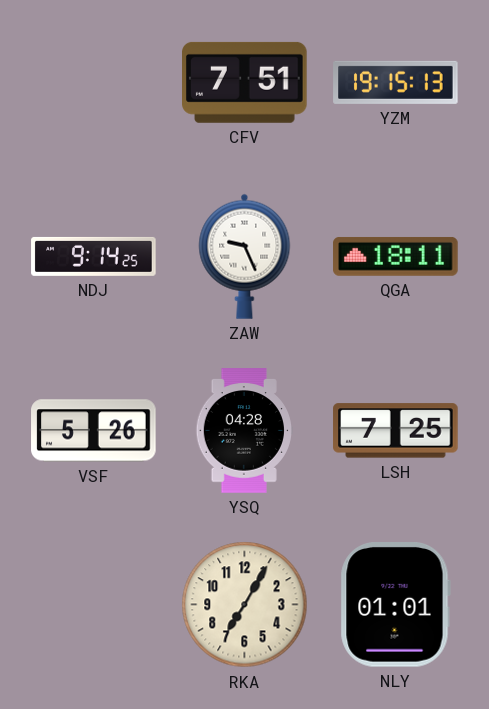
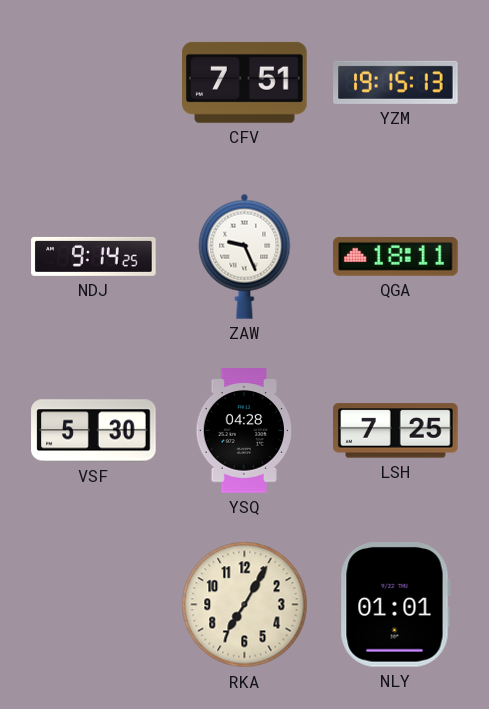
VSF: 5:26 -> 5:30 (94, 431)
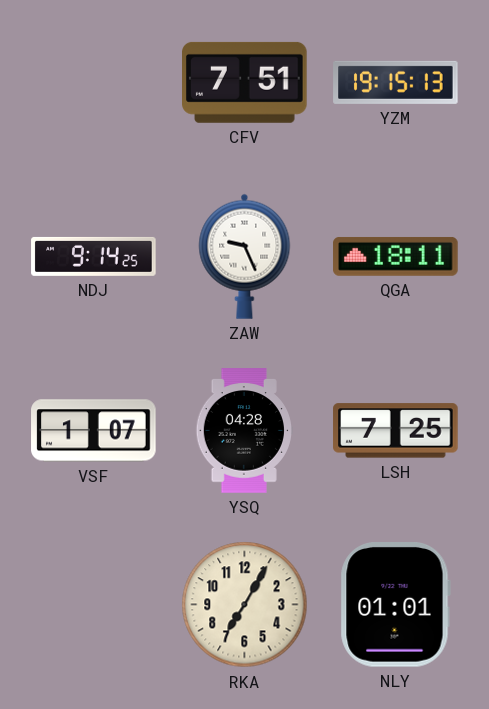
VSF: 5:30 -> 1:07 (94, 431)
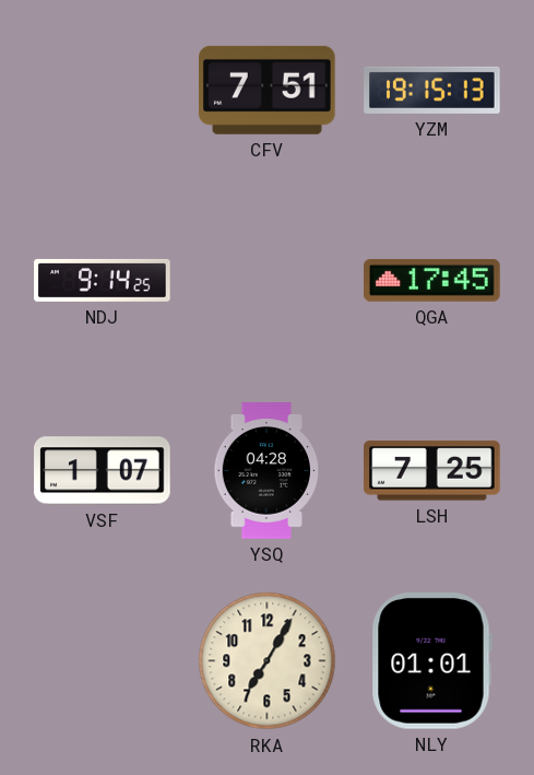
ZAW: 9:26 -> none (245, 256)
QGA: 18:11 -> 17:45 (432, 280)
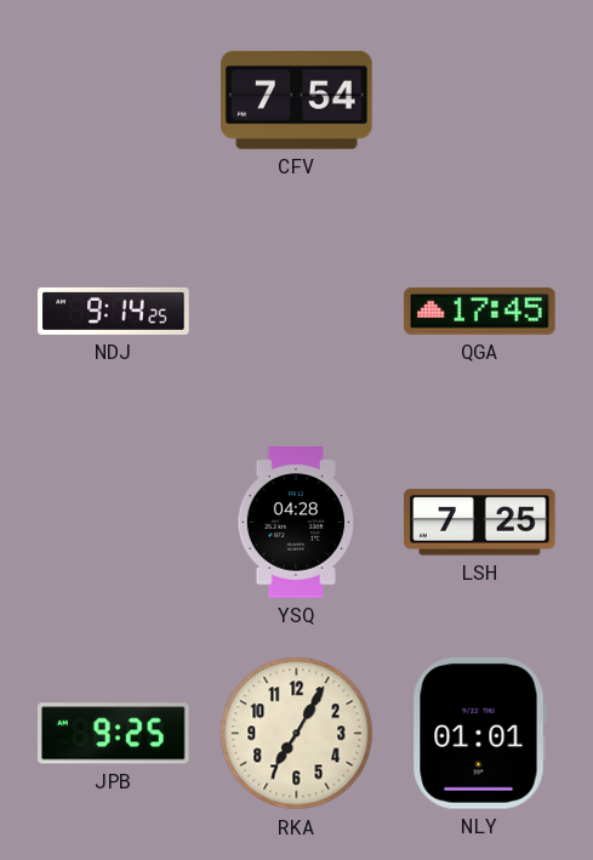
CFV: 7:51 -> 7:54 (297, 99)
YZM: 19:15 -> none (432, 90)
VSF: 1:07 -> none (103, 471)
JPB: none -> 9:25 (114, 734)
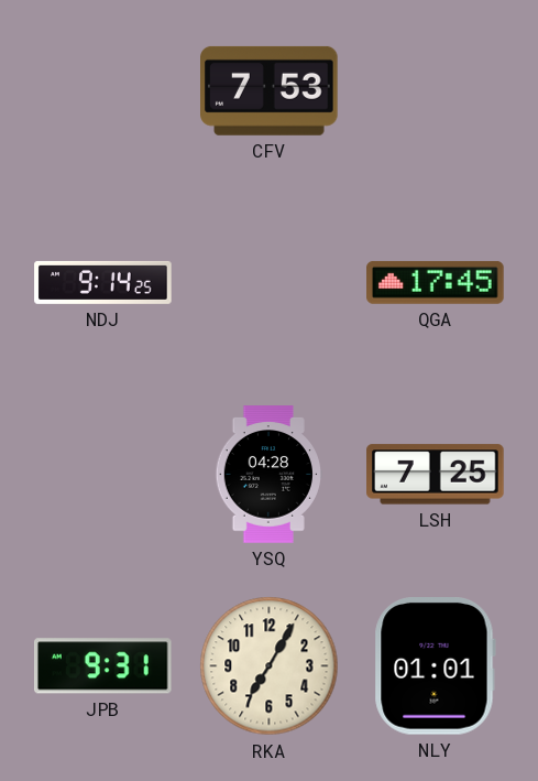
CFV: 7:54 -> 7:53 (270, 90)
JPB: 9:25 -> 9:31 (103, 666)
